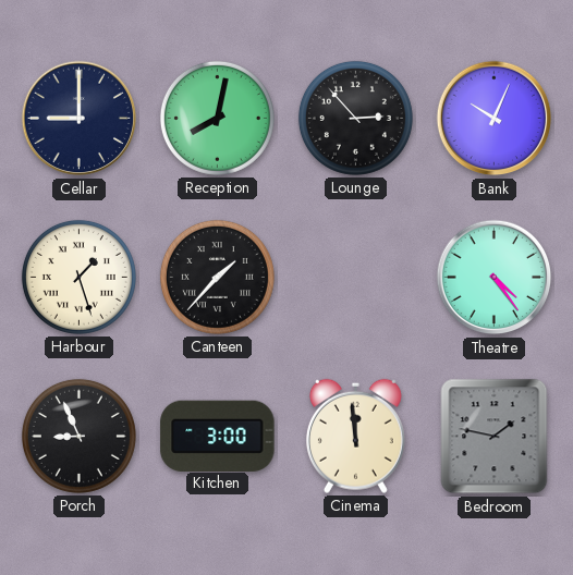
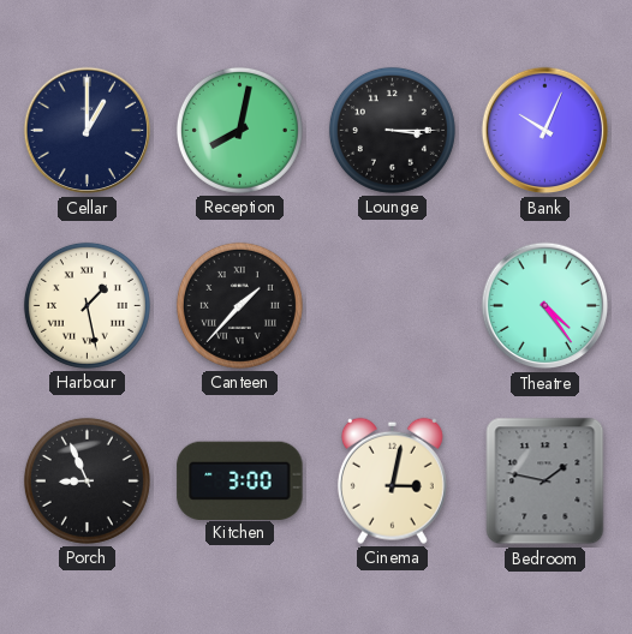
Cellar: 9:00 -> 1:00 (88, 131)
Lounge: 2:53 -> 3:15 (392, 130)
Harbour: 1:27 -> 1:28 (87, 305)
Cinema: 11:59 -> 3:02 (392, 480)
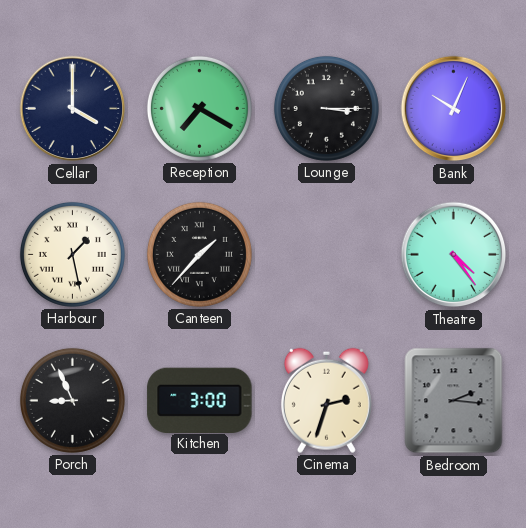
Cellar: 1:00 -> 4:00 (73, 109)
Reception: 8:02 -> 7:20 (199, 108)
Cinema: 3:02 -> 2:33 (326, 400)
Bedroom: 1:47 -> 2:16 (454, 401)
